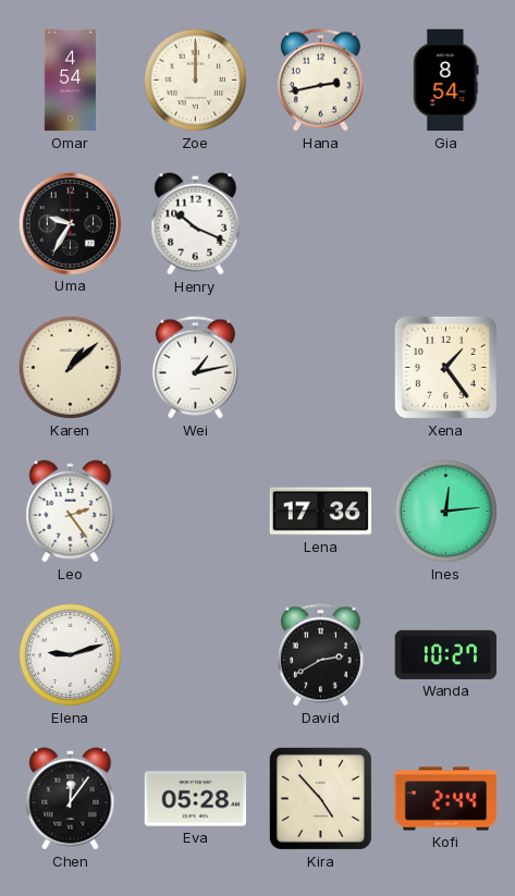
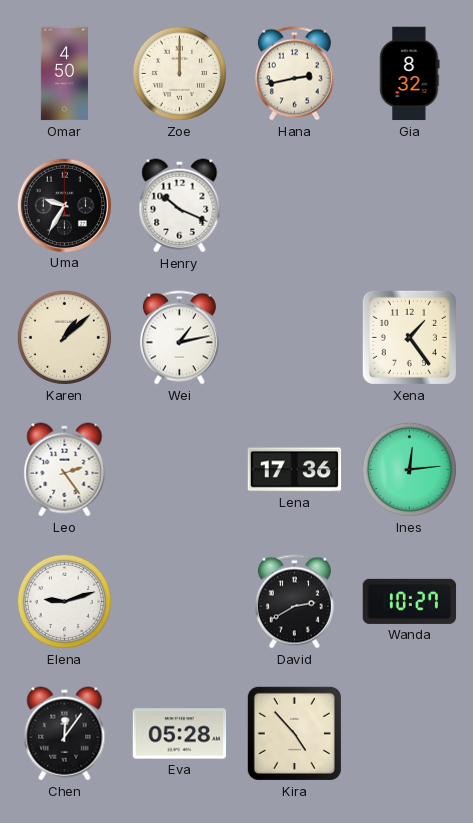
Omar: 4:54 -> 4:50 (64, 74)
Gia: 8:54 -> 8:32 (410, 74)
Kofi: 2:44 -> none (446, 799)
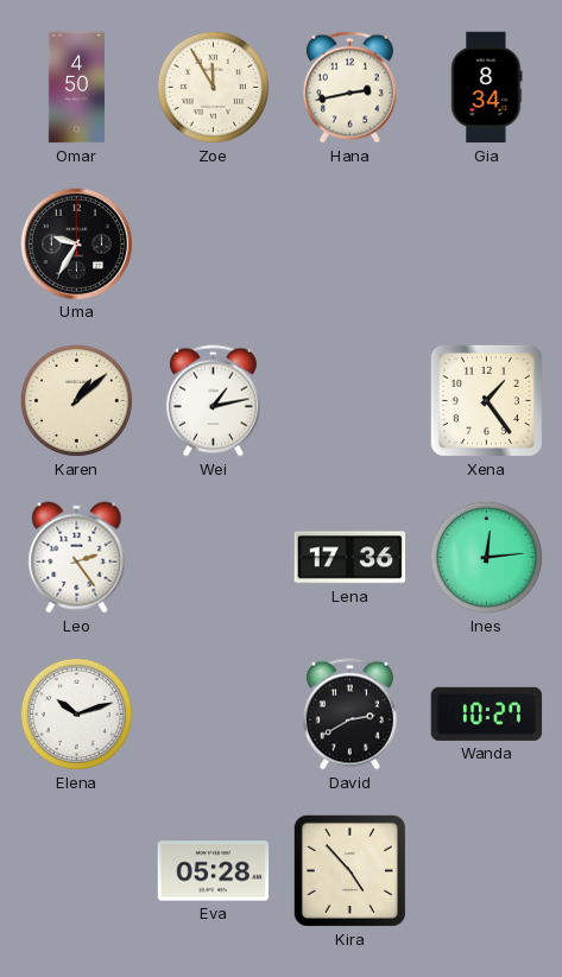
Zoe: 12:00 -> 11:55 (213, 87)
Gia: 8:32 -> 8:34 (487, 88)
Henry: 10:19 -> none (180, 206)
Elena: 9:12 -> 10:12 (76, 713)
Chen: 12:06 -> none (65, 734)
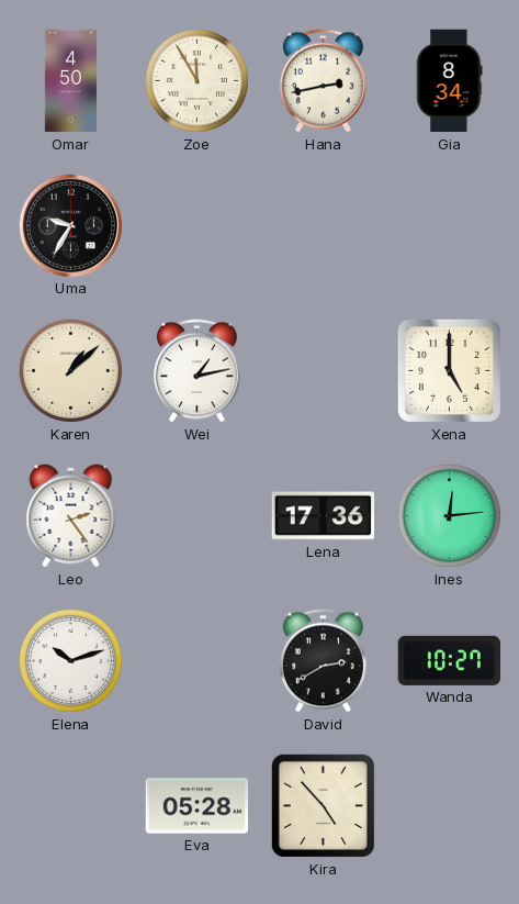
Xena: 1:24 -> 5:00 (449, 370)
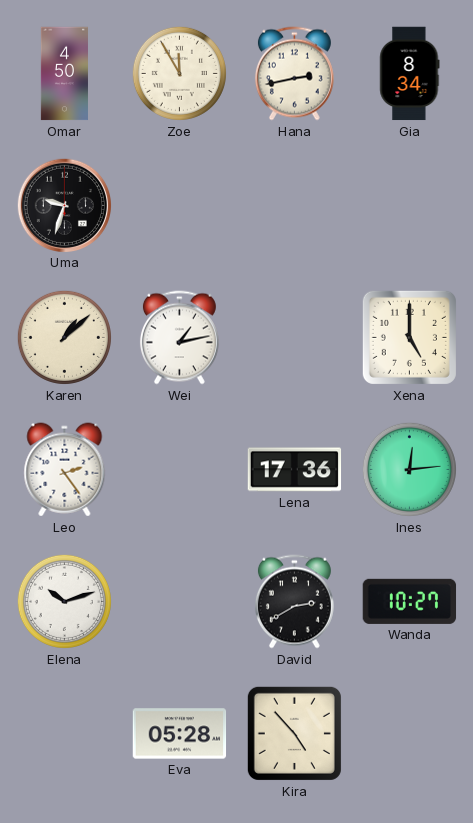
Uma: 9:35 -> 9:33 (64, 205)
